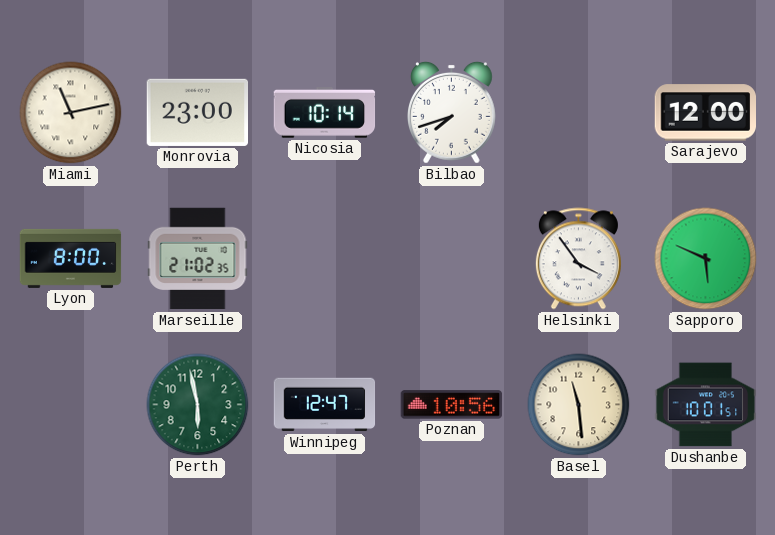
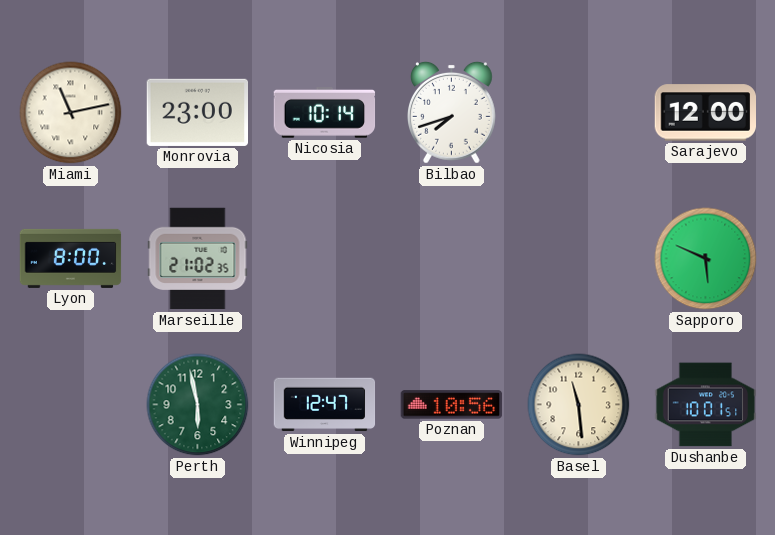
Helsinki: 3:54 -> none (578, 259)
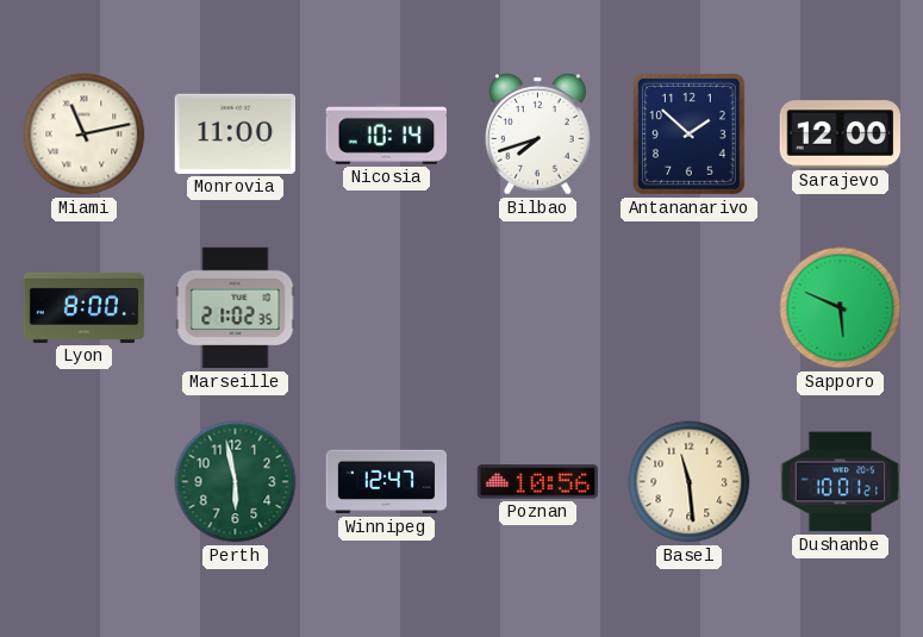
Monrovia: 23:00 -> 11:00 (236, 133)
Antananarivo: none -> 1:52 (690, 135)
Dushanbe: 10:01:51 -> 10:01:21 (841, 482)
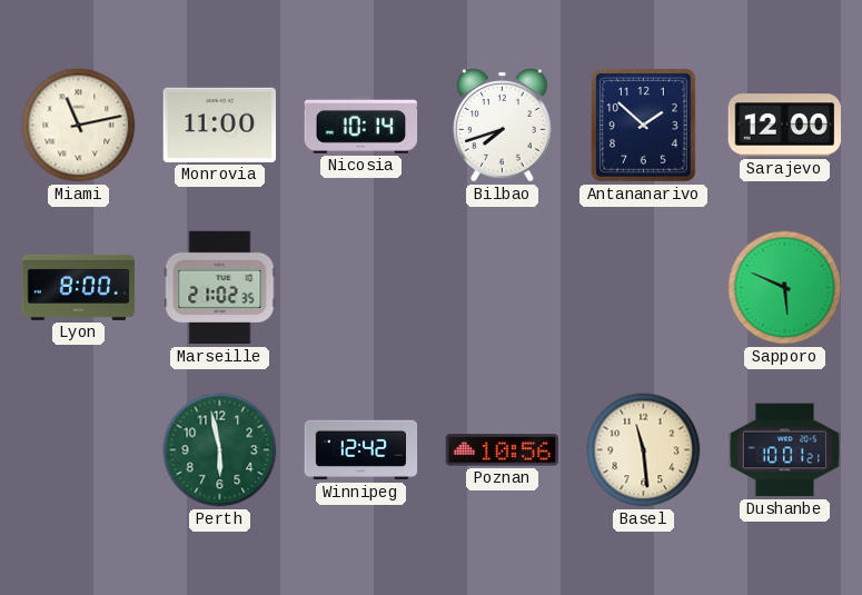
Winnipeg: 12:47 -> 12:42 (361, 450)
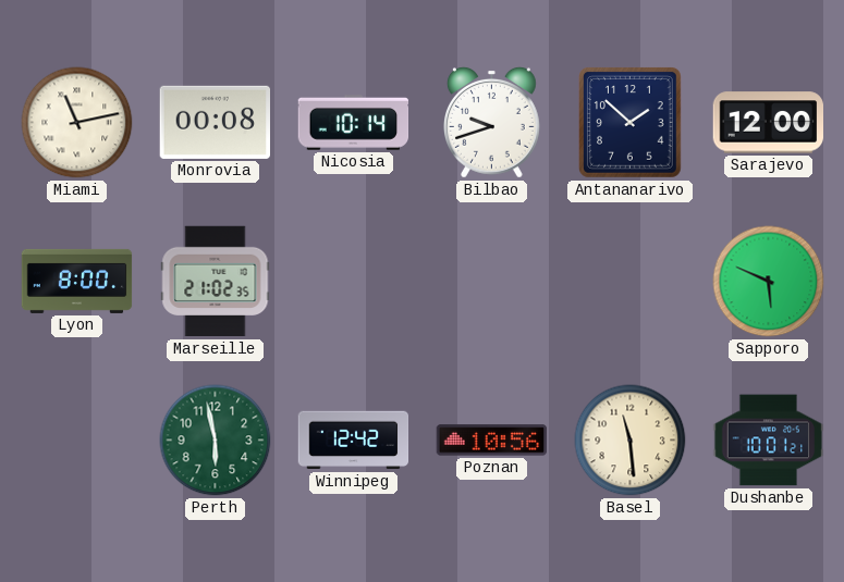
Monrovia: 11:00 -> 00:08 (216, 122)
Bilbao: 7:42 -> 9:42 (492, 123)
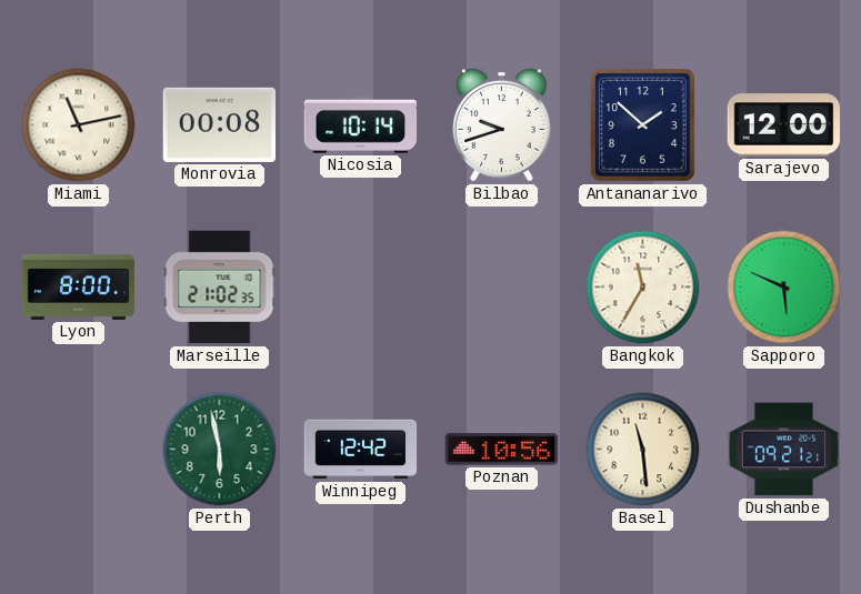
Bangkok: none -> 11:35 (643, 288)
Dushanbe: 10:01 -> 09:21 (784, 450)
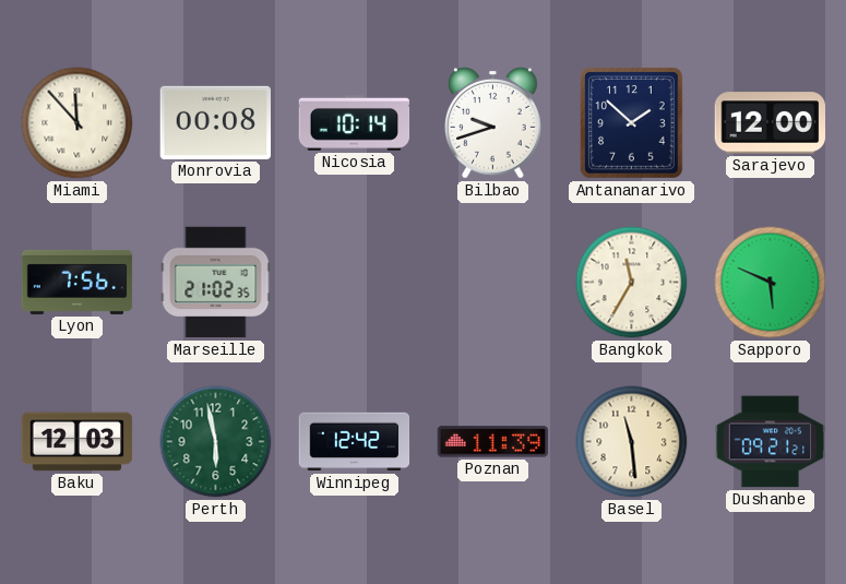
Miami: 11:13 -> 11:53 (78, 123)
Lyon: 8:00 -> 7:56 (78, 282)
Baku: none -> 12:03 (78, 442)
Poznan: 10:56 -> 11:39 (493, 442)
